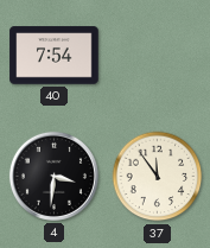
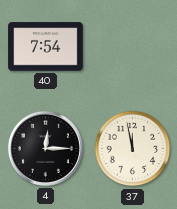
4: 3:31 -> 12:15 (45, 148)
37: 11:54 -> 11:58 (133, 149)
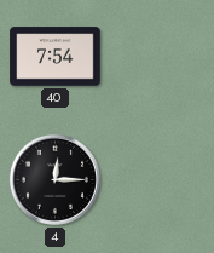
37: 11:58 -> none (133, 149)
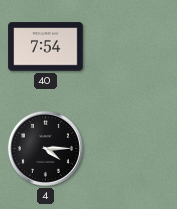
4: 12:15 -> 4:15 (45, 148)
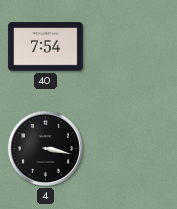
4: 4:15 -> 3:17 (45, 148)
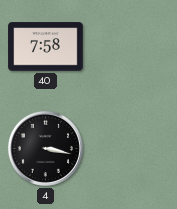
40: 7:54 -> 7:58 (46, 47)
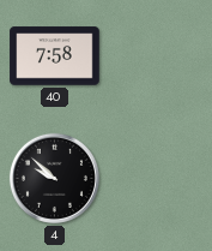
4: 3:17 -> 9:52 (54, 178)
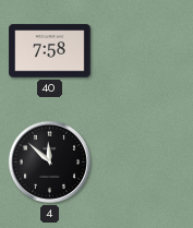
4: 9:52 -> 11:52 (49, 161)
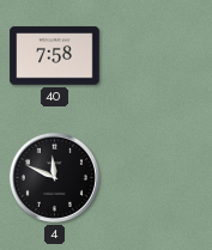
4: 11:52 -> 11:49 (54, 177)
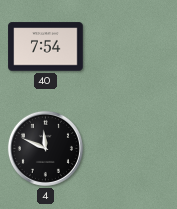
40: 7:58 -> 7:54 (46, 47)
